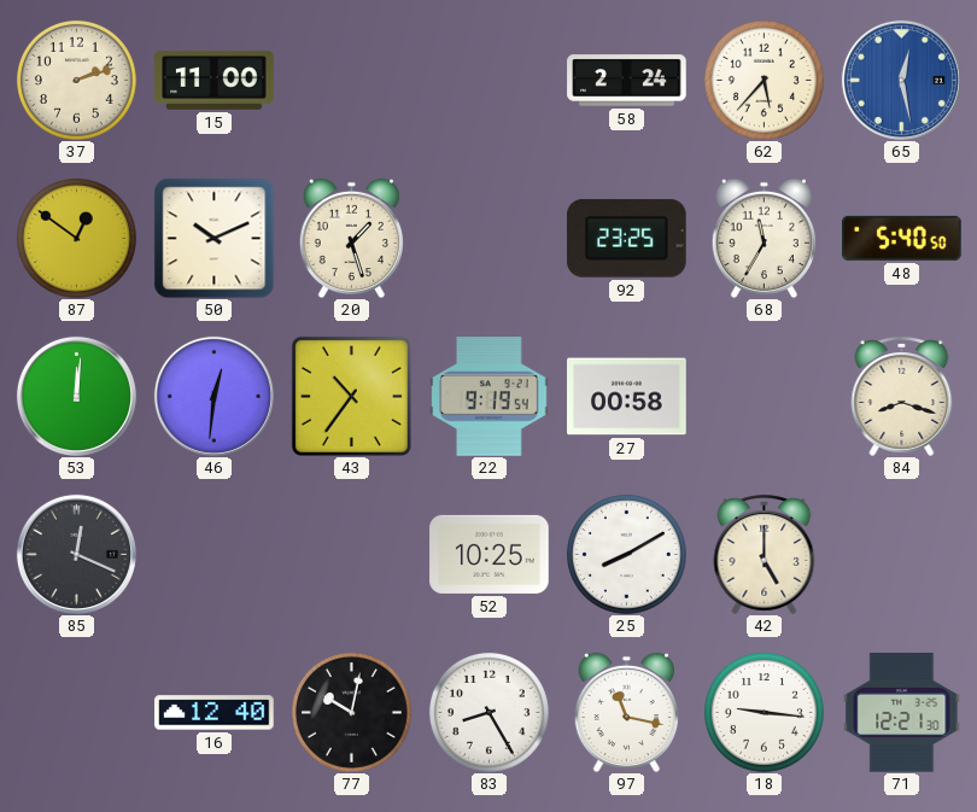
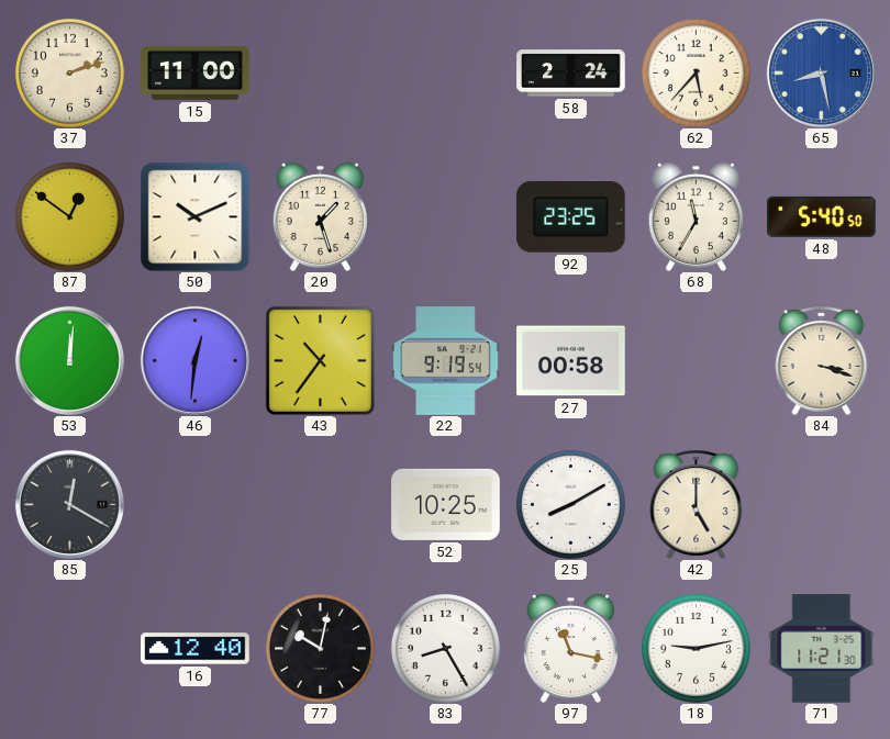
65: 12:28 -> 8:28 (821, 72)
84: 8:18 -> 3:18 (822, 360)
85: 12:19 -> 12:20 (69, 504)
18: 9:16 -> 9:13 (696, 648)
71: 12:21 -> 11:21 (822, 649)
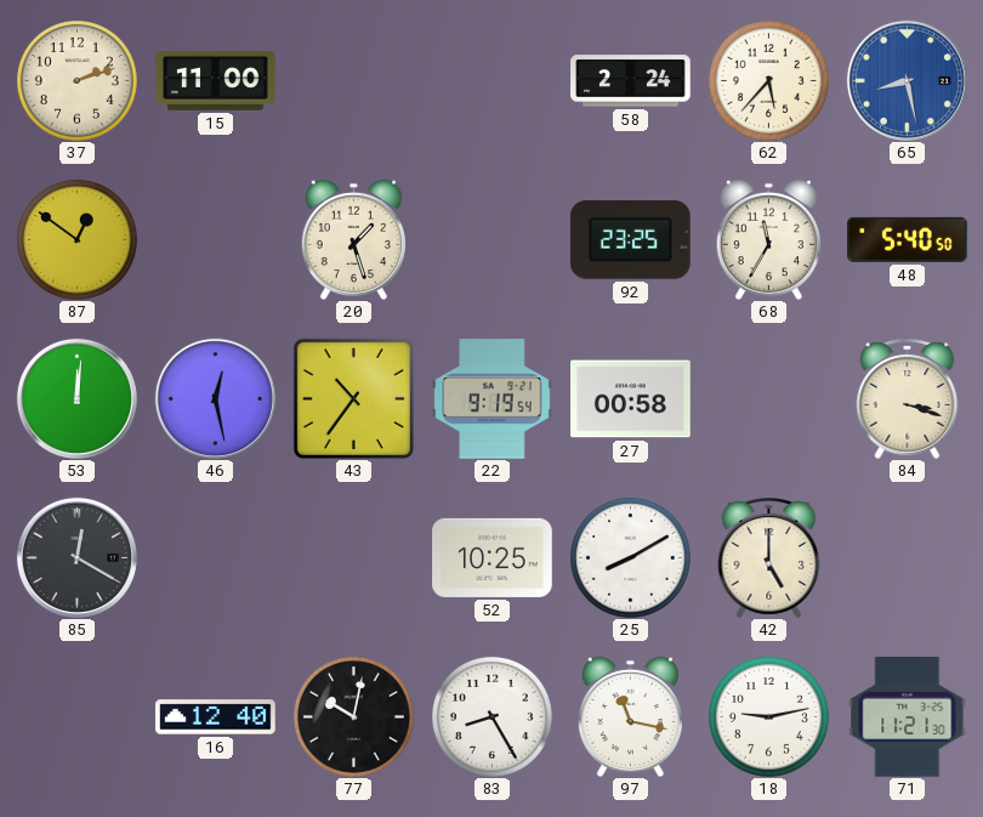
50: 10:11 -> none (194, 216)
46: 12:31 -> 12:28 (215, 398)
